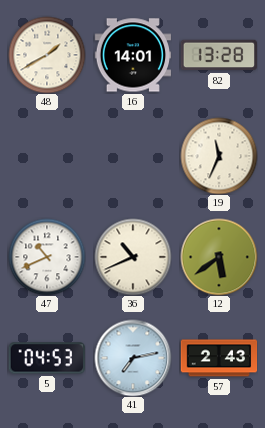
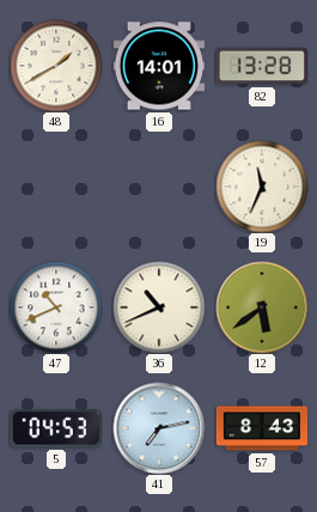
57: 2:43 -> 8:43 (262, 428)
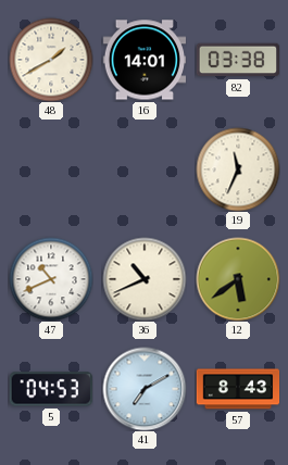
82: 13:28 -> 03:38 (237, 60)
41: 7:13 -> 7:10 (145, 389)
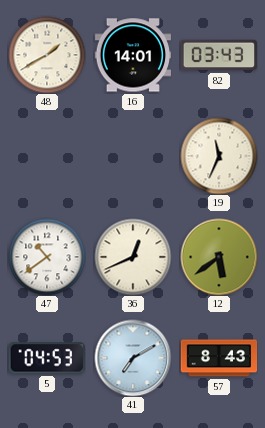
82: 03:38 -> 03:43 (218, 55)
47: 10:41 -> 10:39 (47, 257)
36: 10:41 -> 12:41 (133, 257)
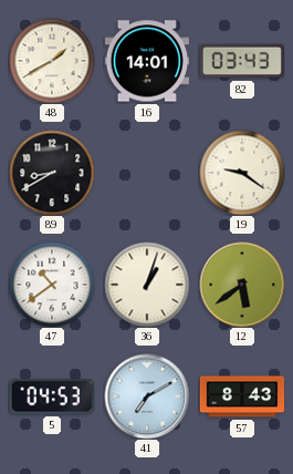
89: none -> 8:40 (52, 173)
19: 11:34 -> 9:21 (242, 173)
36: 12:41 -> 1:03 (147, 285)
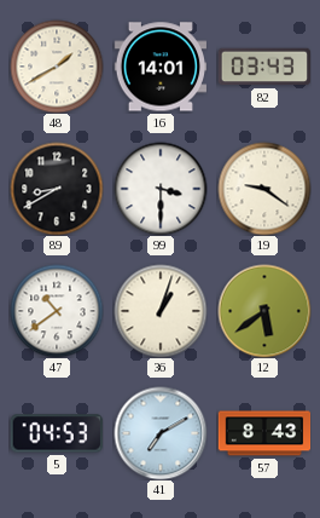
99: none -> 3:30 (161, 189)
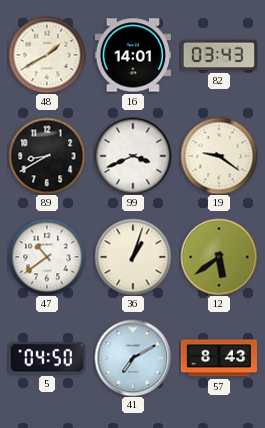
99: 3:30 -> 3:41 (133, 156)
5: 04:53 -> 04:50 (46, 358)
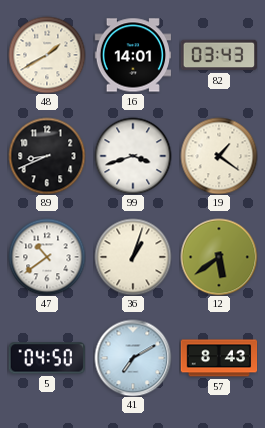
89: 8:40 -> 8:41 (47, 156)
99: 3:41 -> 3:42 (133, 156)
19: 9:21 -> 1:21 (219, 156)
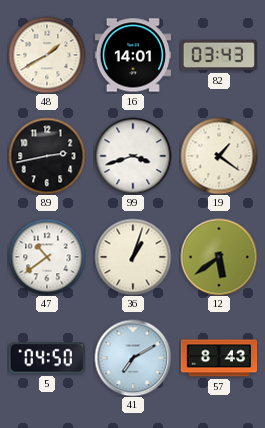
89: 8:41 -> 2:43 (47, 156)
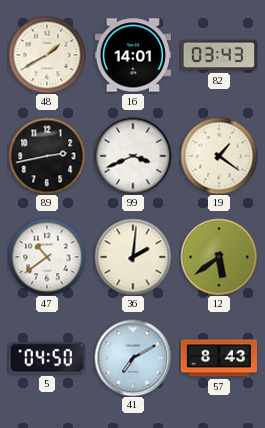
99: 3:42 -> 3:41 (133, 156)
36: 1:03 -> 2:01 (133, 257)
